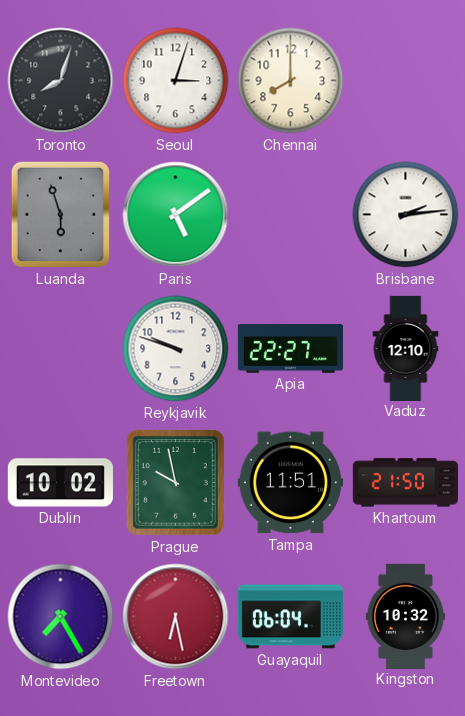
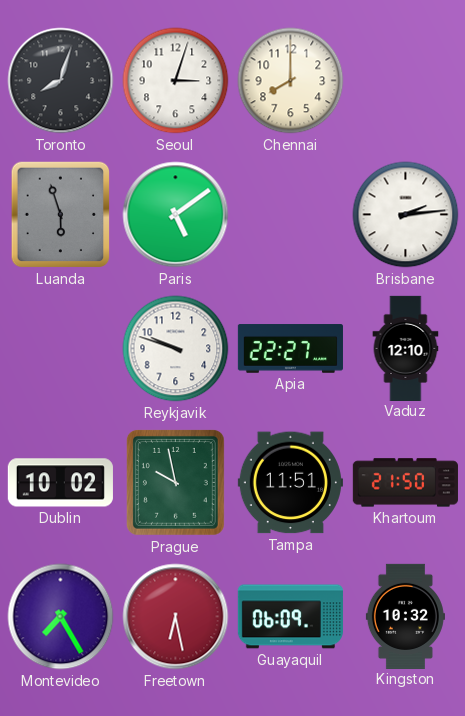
Guayaquil: 06:04 -> 06:09 (290, 617)
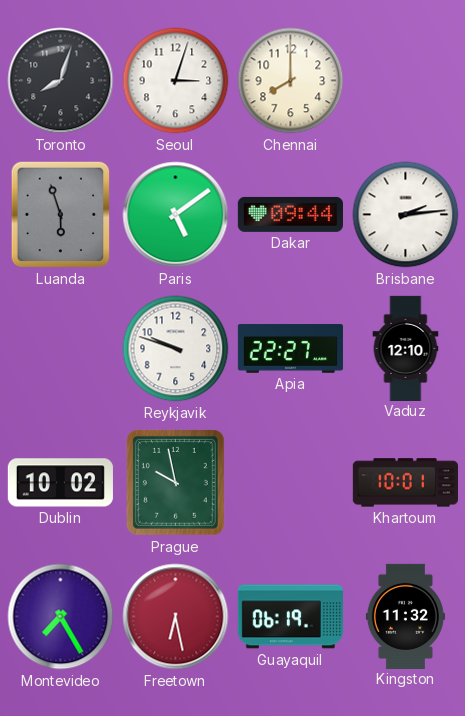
Dakar: none -> 09:44 (290, 214)
Tampa: 11:51 -> none (290, 483)
Khartoum: 21:50 -> 10:01 (405, 483)
Guayaquil: 06:09 -> 06:19 (290, 617)
Kingston: 10:32 -> 11:32 (405, 616)
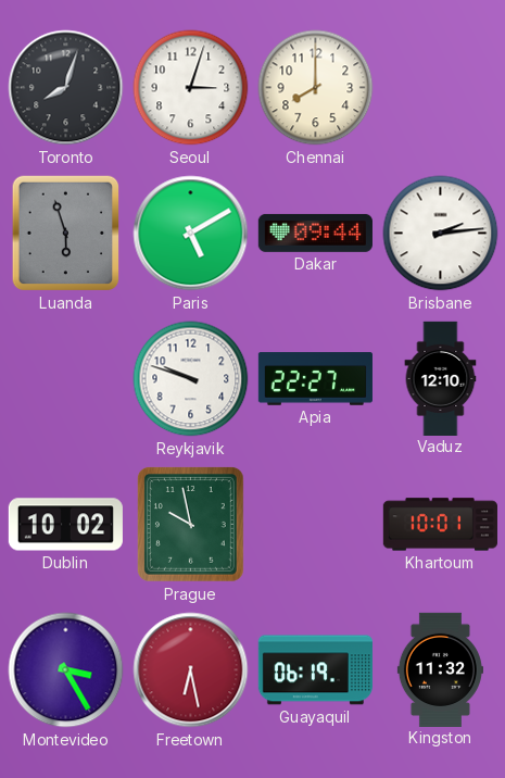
Paris: 5:09 -> 5:10 (191, 234)
Montevideo: 7:25 -> 3:25 (66, 670)
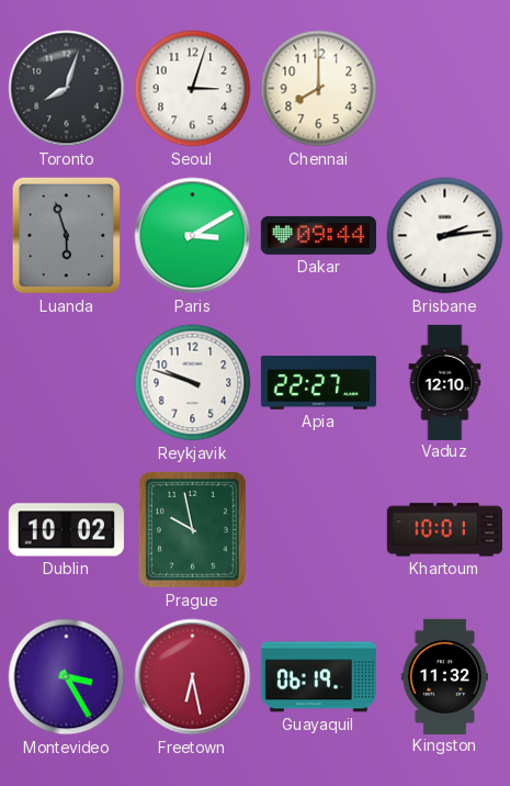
Paris: 5:10 -> 3:10 (193, 236)
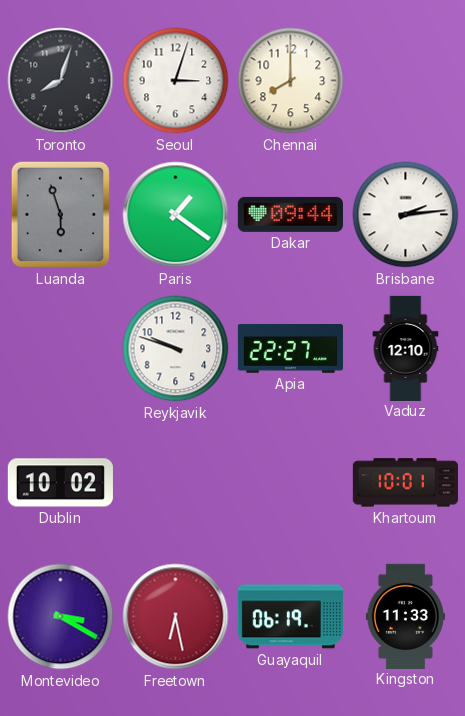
Paris: 3:10 -> 1:21 (176, 215)
Prague: 9:58 -> none (192, 529)
Montevideo: 3:25 -> 3:20 (61, 617)
Kingston: 11:32 -> 11:33 (405, 616)
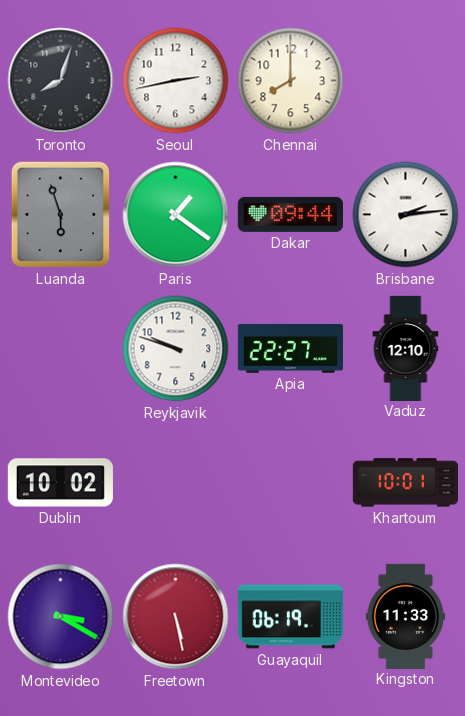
Seoul: 3:03 -> 2:43 (176, 81)
Freetown: 6:28 -> 5:28 (176, 617)
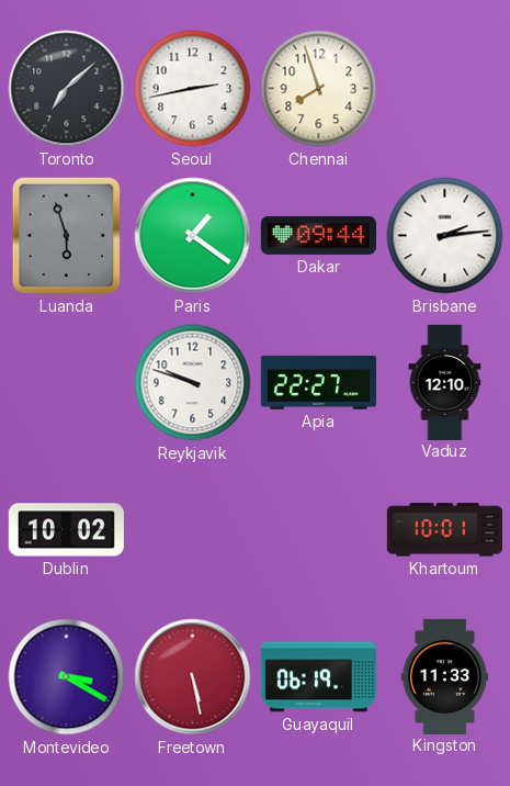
Toronto: 8:03 -> 7:08 (67, 89)
Chennai: 8:00 -> 7:57 (319, 89)
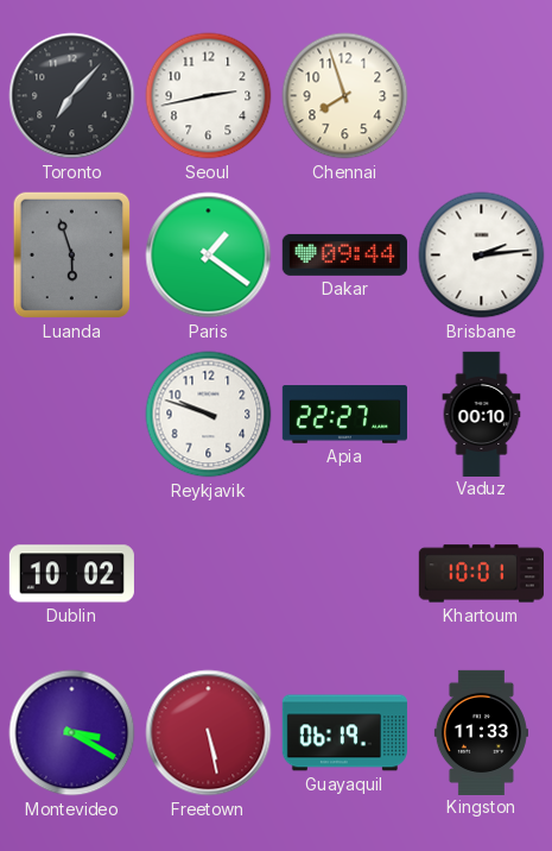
Toronto: 7:08 -> 7:07 (72, 96)
Vaduz: 12:10 -> 00:10 (482, 414)
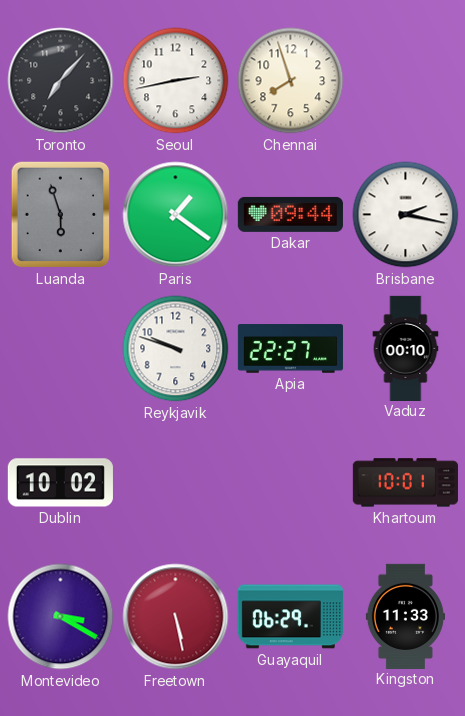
Brisbane: 2:14 -> 2:17 (406, 215)
Guayaquil: 06:19 -> 06:29 (290, 617)
